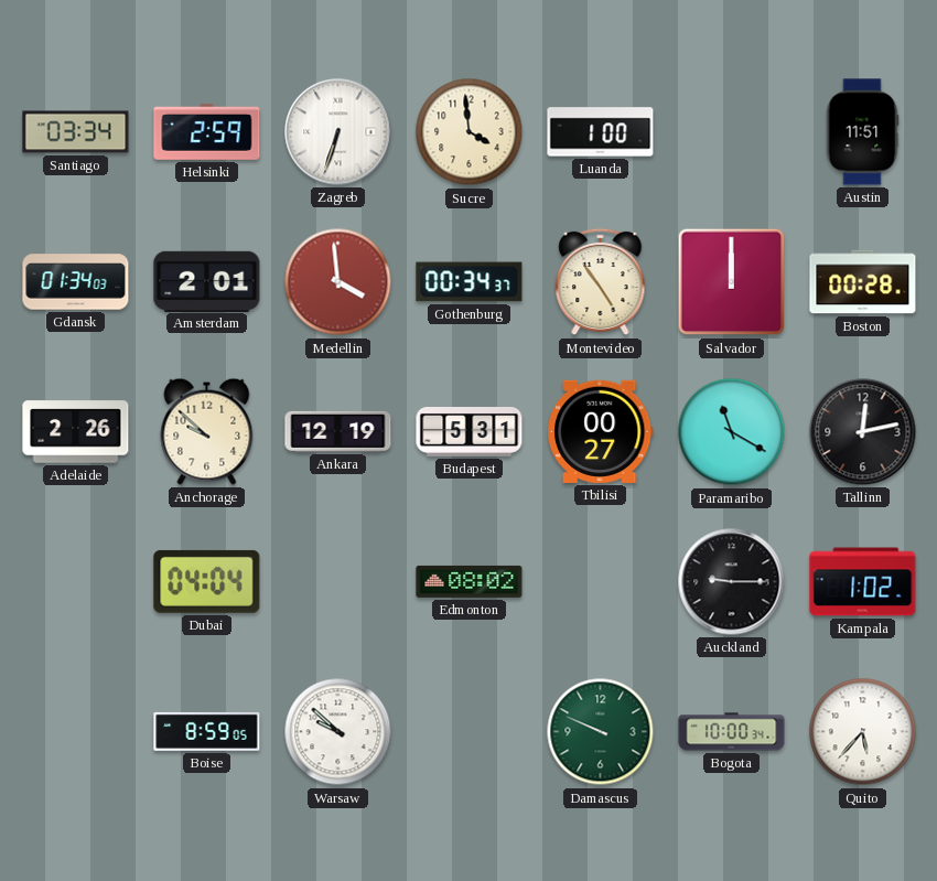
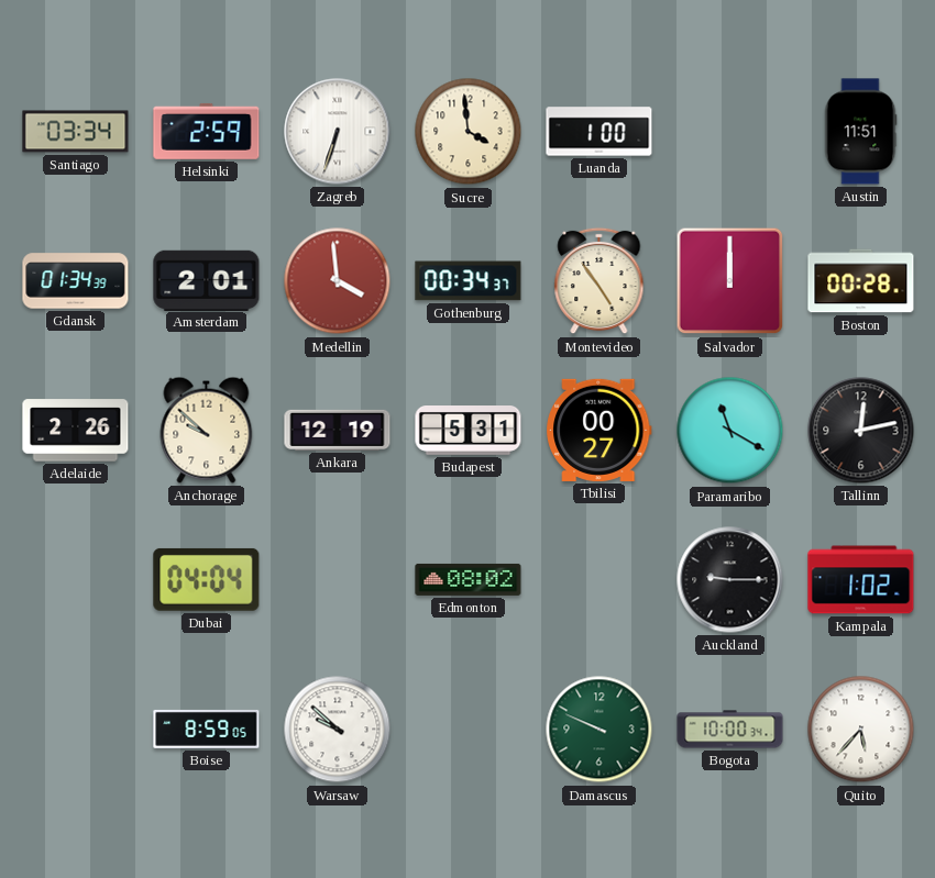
Gdansk: 01:34:03 -> 01:34:39 (76, 281)
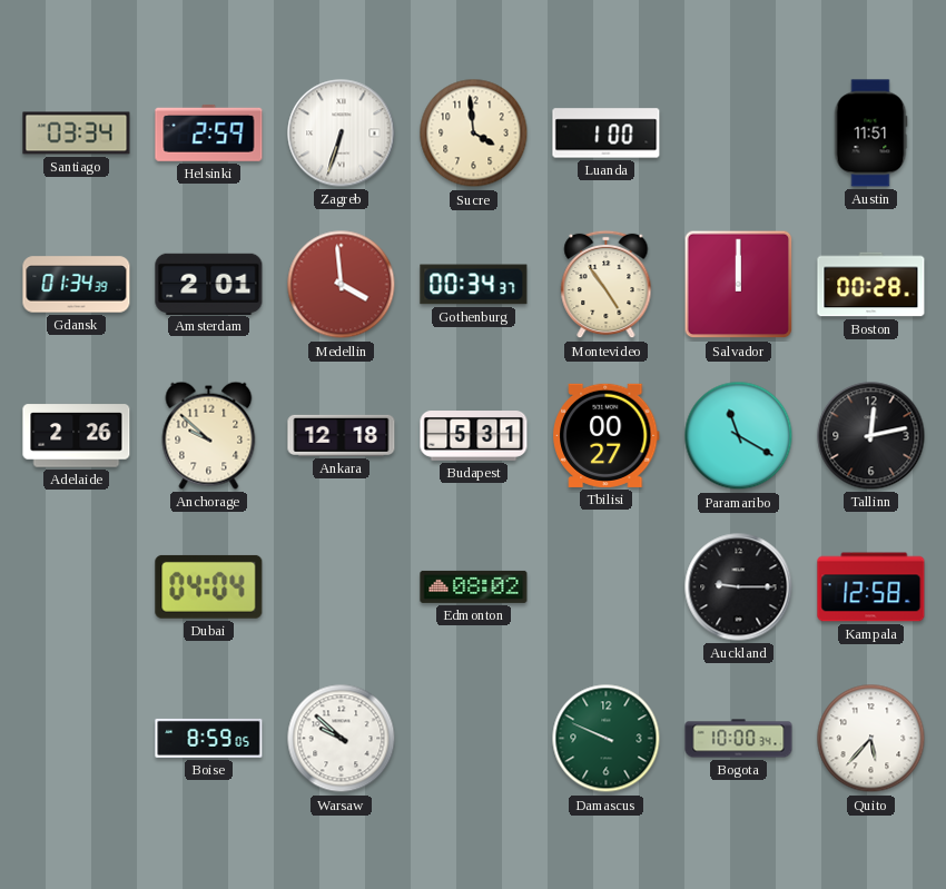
Ankara: 12:19 -> 12:18 (342, 435)
Kampala: 1:02 -> 12:58 (871, 587)
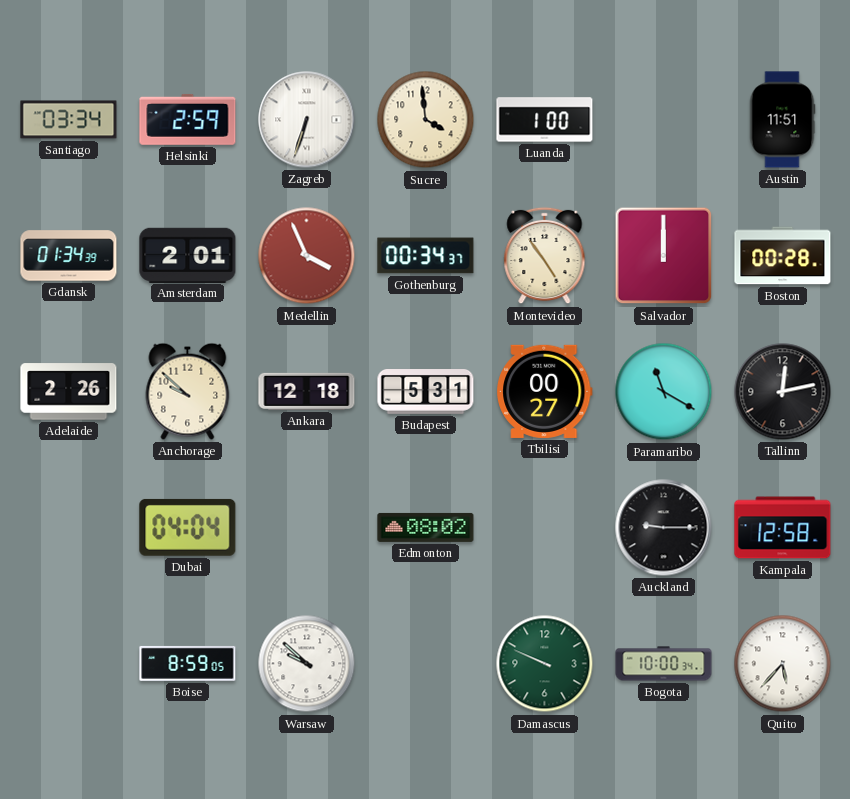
Medellin: 3:59 -> 3:56 (307, 256)
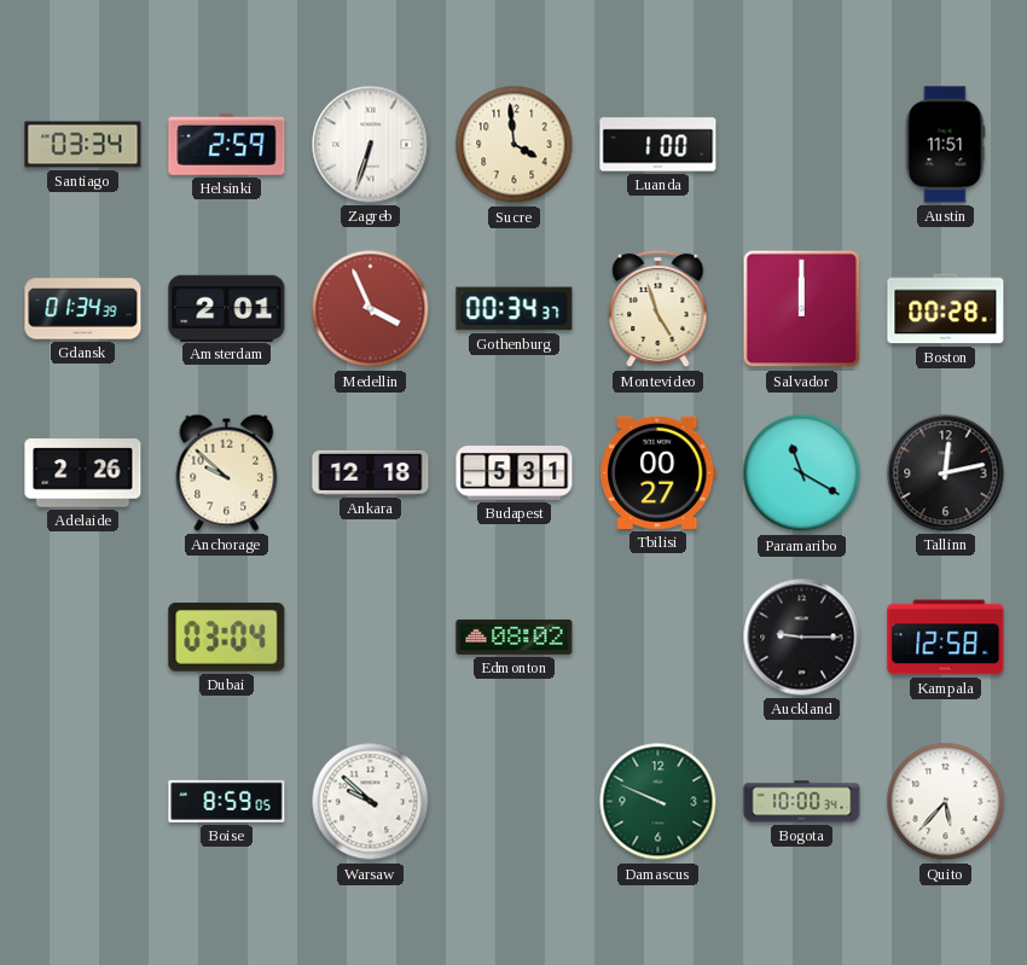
Montevideo: 4:54 -> 4:57 (658, 309)
Dubai: 04:04 -> 03:04 (227, 636)
